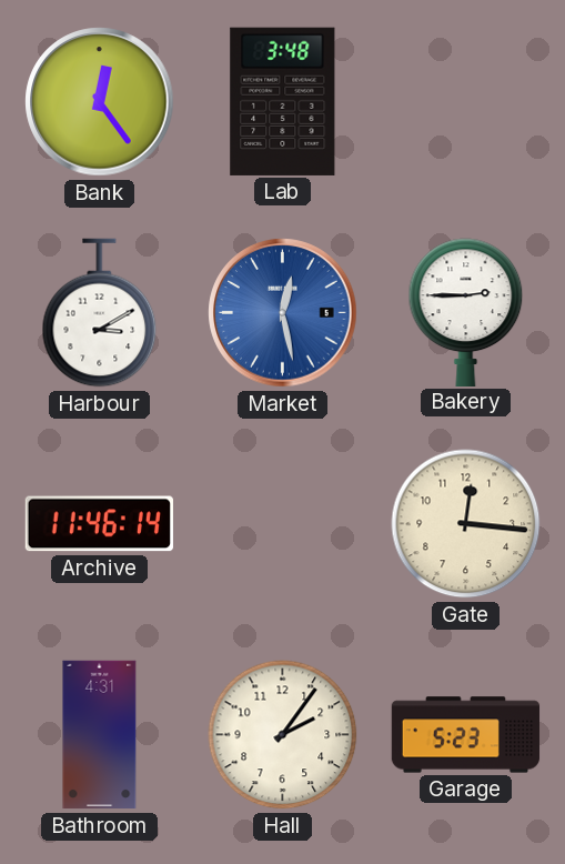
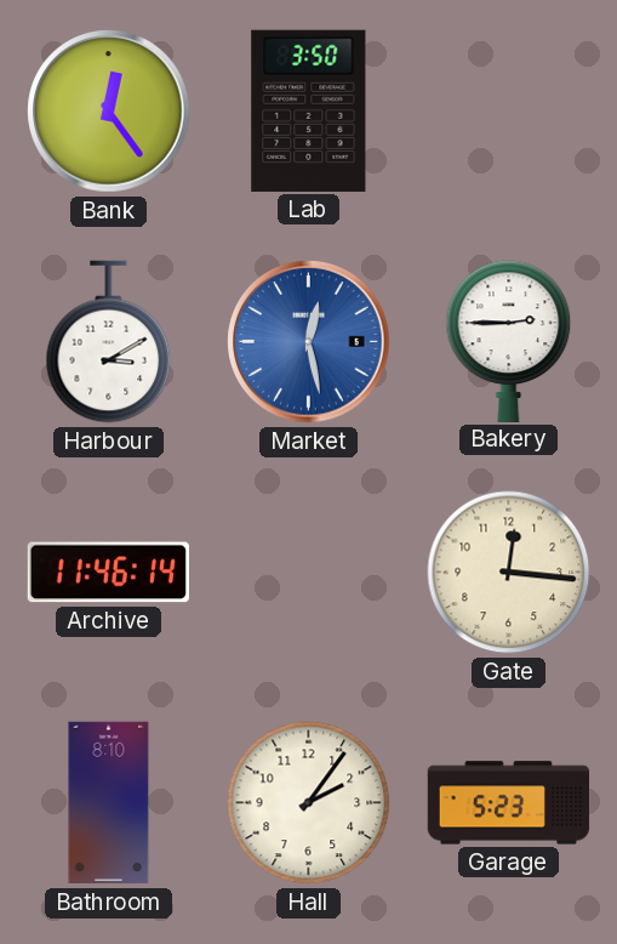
Lab: 3:48 -> 3:50 (309, 110)
Bathroom: 4:31 -> 8:10 (109, 803)
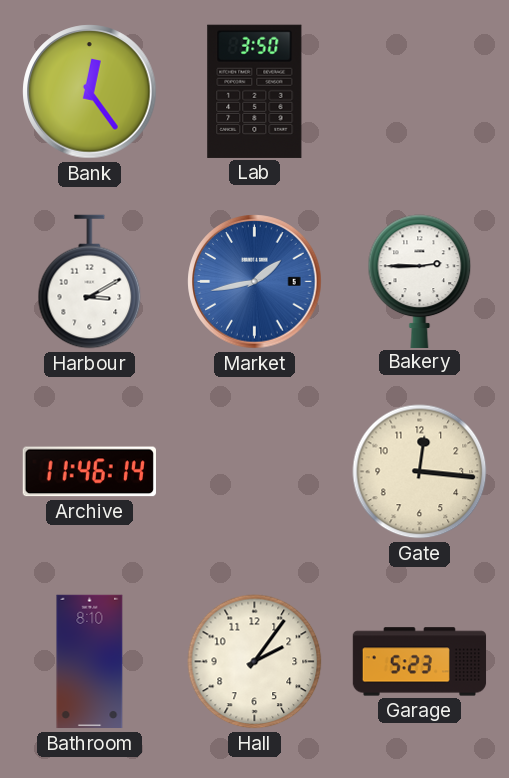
Market: 12:28 -> 1:43 (255, 282)
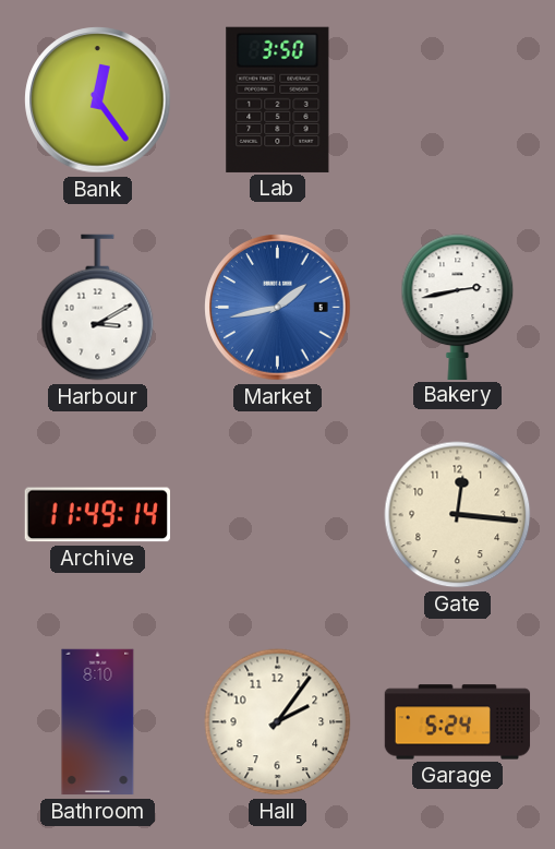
Bakery: 2:45 -> 2:43 (458, 307)
Archive: 11:46 -> 11:49 (97, 515)
Garage: 5:23 -> 5:24 (458, 722)
